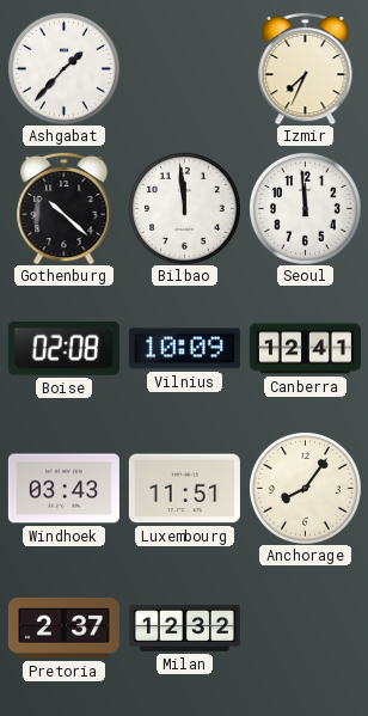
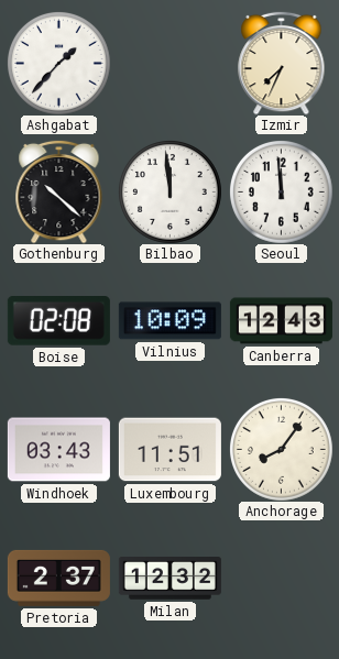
Canberra: 12:41 -> 12:43 (281, 321)
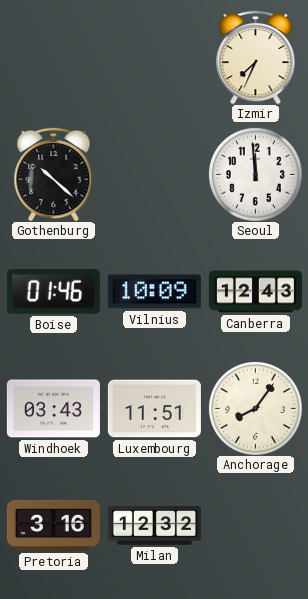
Ashgabat: 1:37 -> none (59, 64)
Bilbao: 11:59 -> none (171, 193)
Boise: 02:08 -> 01:46 (53, 292)
Pretoria: 2:37 -> 3:16 (53, 525)
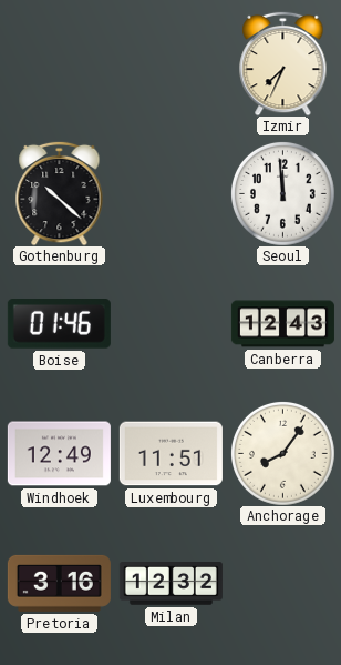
Vilnius: 10:09 -> none (154, 292)
Windhoek: 03:43 -> 12:49 (59, 454)
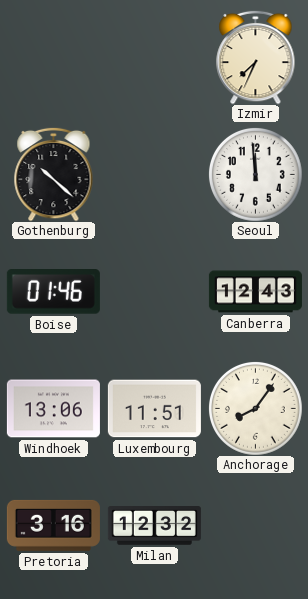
Windhoek: 12:49 -> 13:06 (53, 409)
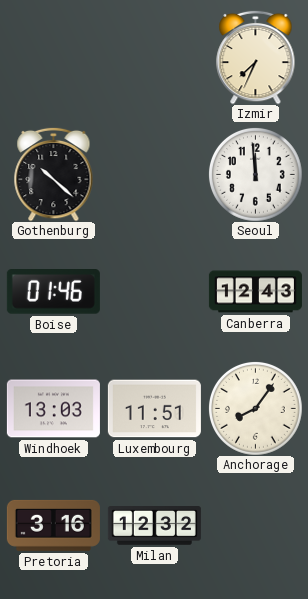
Windhoek: 13:06 -> 13:03 (53, 409)
